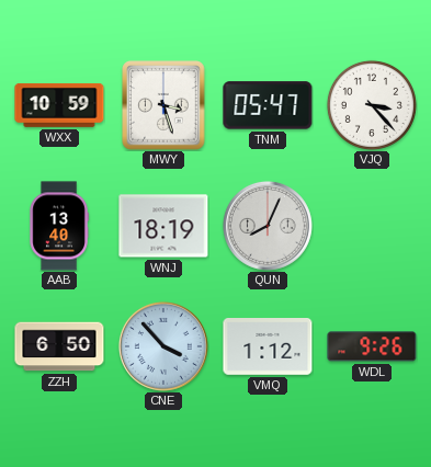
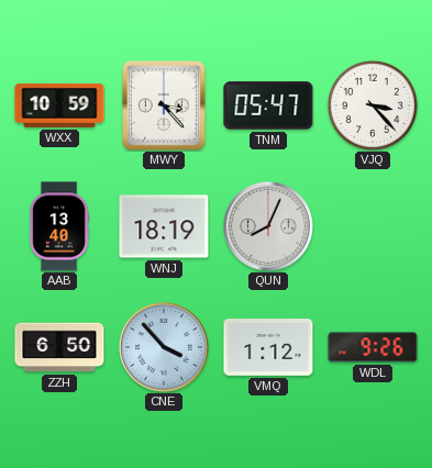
MWY: 3:27 -> 3:23 (164, 105)
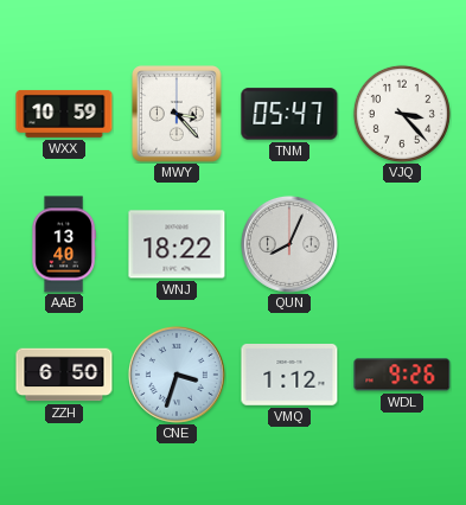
WNJ: 18:19 -> 18:22 (177, 244)
CNE: 3:53 -> 3:33 (177, 375)
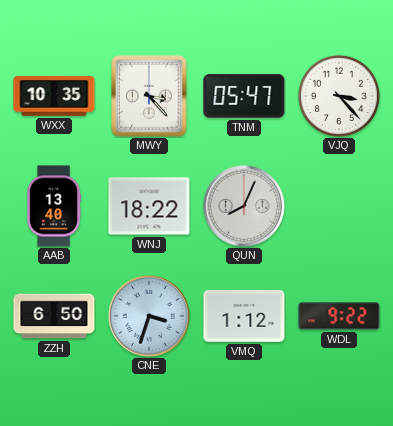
WXX: 10:59 -> 10:35 (54, 96)
WDL: 9:26 -> 9:22 (339, 316)
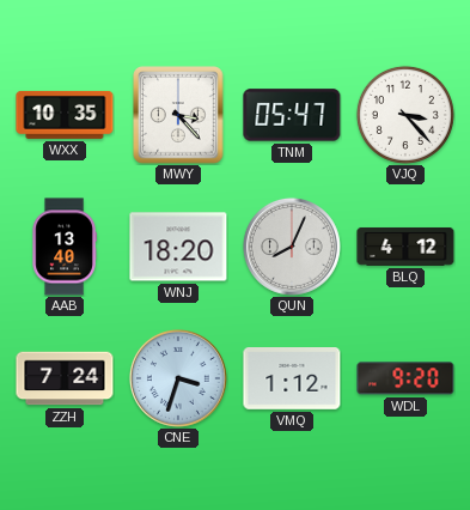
WNJ: 18:22 -> 18:20 (178, 247)
BLQ: none -> 4:12 (405, 247)
ZZH: 6:50 -> 7:24 (65, 378)
WDL: 9:22 -> 9:20 (405, 378)
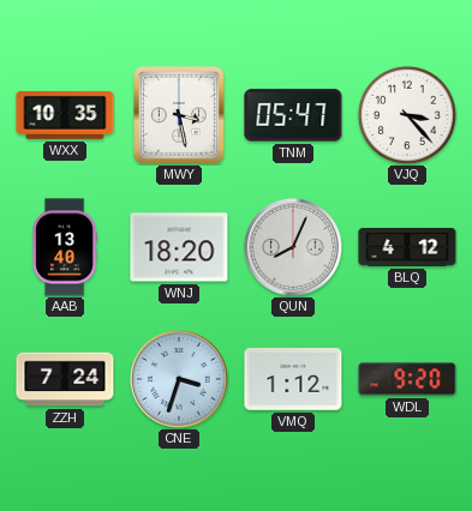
MWY: 3:23 -> 3:28 (179, 115)
